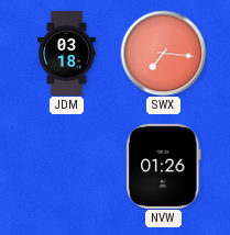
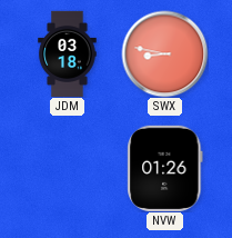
SWX: 7:16 -> 8:47 (164, 53)
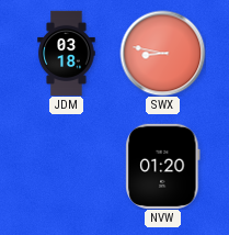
NVW: 01:26 -> 01:20 (163, 166)
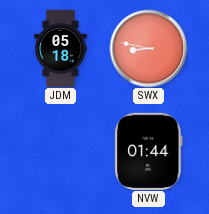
JDM: 03:18 -> 05:18 (61, 48)
NVW: 01:20 -> 01:44 (149, 151)
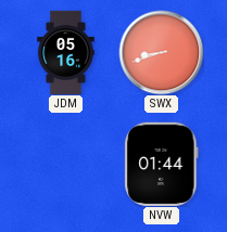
JDM: 05:18 -> 05:16 (66, 52)
SWX: 8:47 -> 8:42 (161, 52)
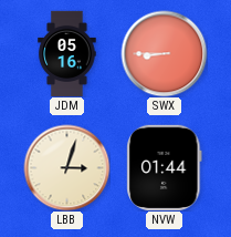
SWX: 8:42 -> 8:45 (164, 53)
LBB: none -> 3:03 (66, 167)
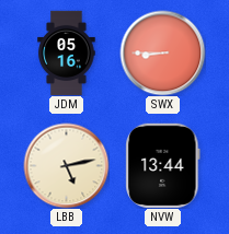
LBB: 3:03 -> 5:13 (66, 165)
NVW: 01:44 -> 13:44 (163, 165)
